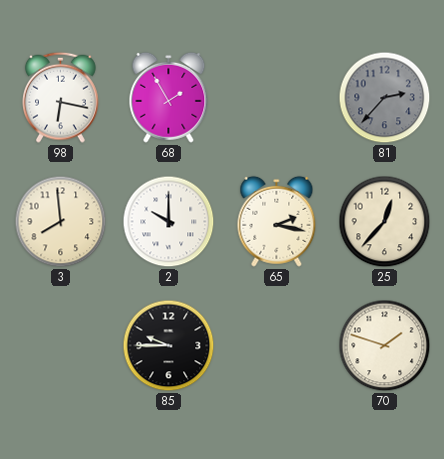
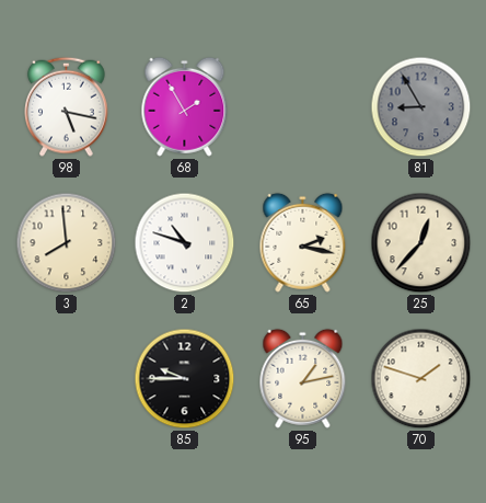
98: 6:17 -> 5:17 (67, 106)
81: 2:37 -> 8:55 (421, 107)
2: 10:00 -> 10:48 (185, 243)
95: none -> 1:13 (303, 378)
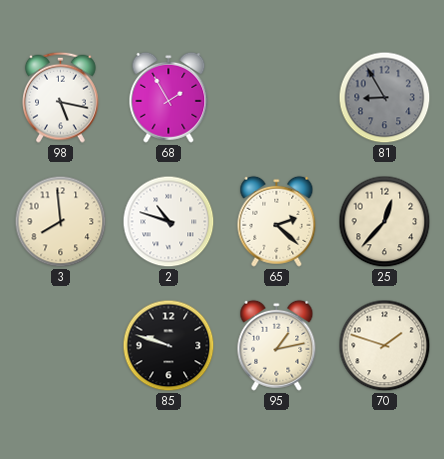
65: 2:17 -> 2:22 (277, 221)
85: 9:45 -> 9:48 (169, 346)
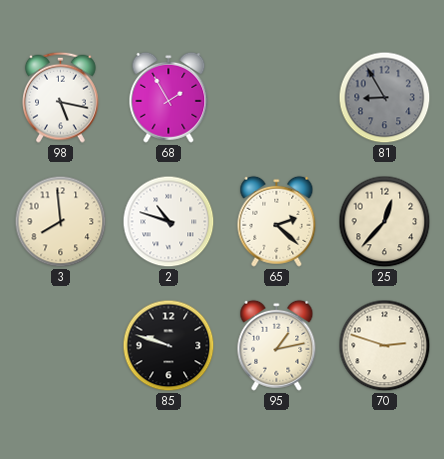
70: 1:48 -> 2:48 (385, 346)
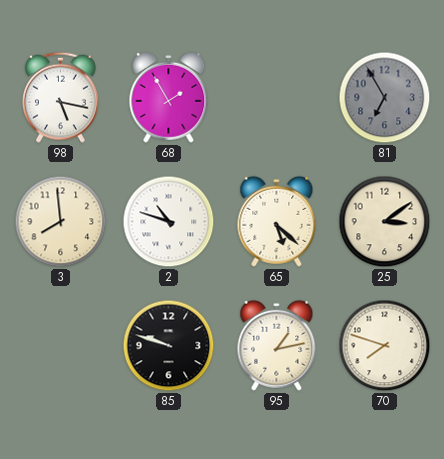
81: 8:55 -> 6:55 (385, 98)
65: 2:22 -> 5:22 (277, 221)
25: 12:37 -> 3:09 (385, 222)
70: 2:48 -> 7:48 (385, 346)
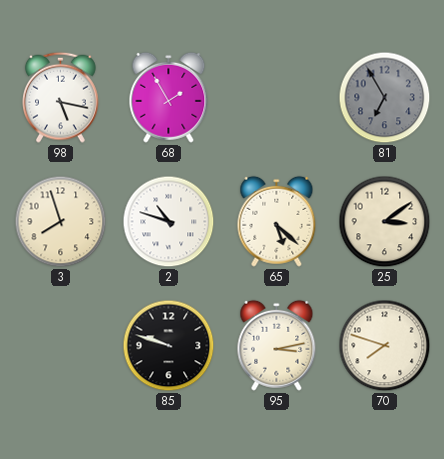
3: 7:59 -> 7:57 (61, 222)
95: 1:13 -> 3:13 (277, 345)
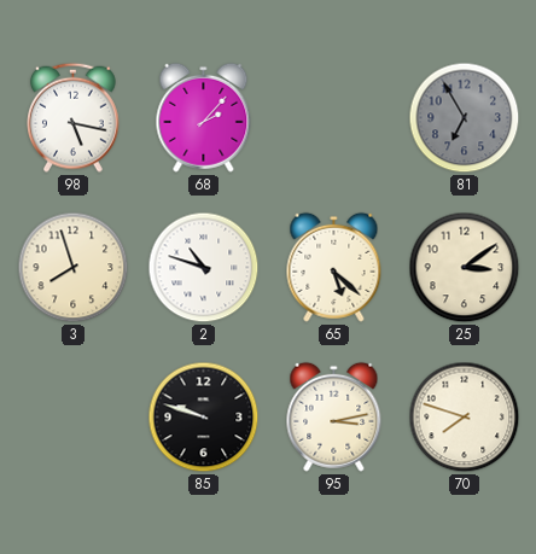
68: 1:55 -> 2:07 (204, 117)
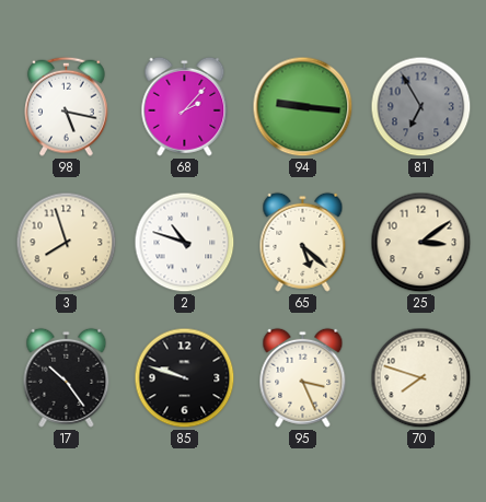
94: none -> 9:16 (303, 107)
17: none -> 10:24 (67, 377)
95: 3:13 -> 3:26 (303, 377)
